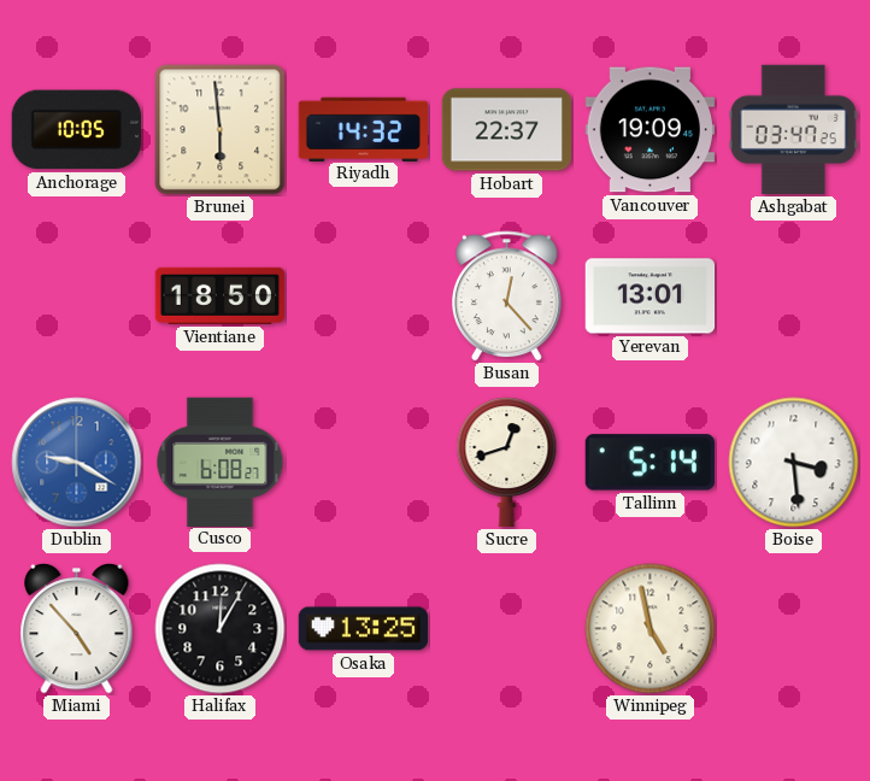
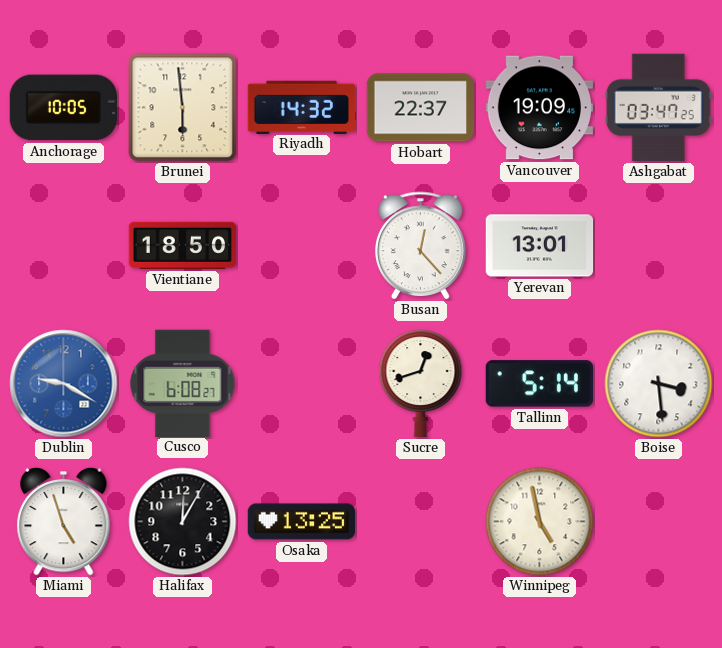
Miami: 4:53 -> 4:57 (64, 521)
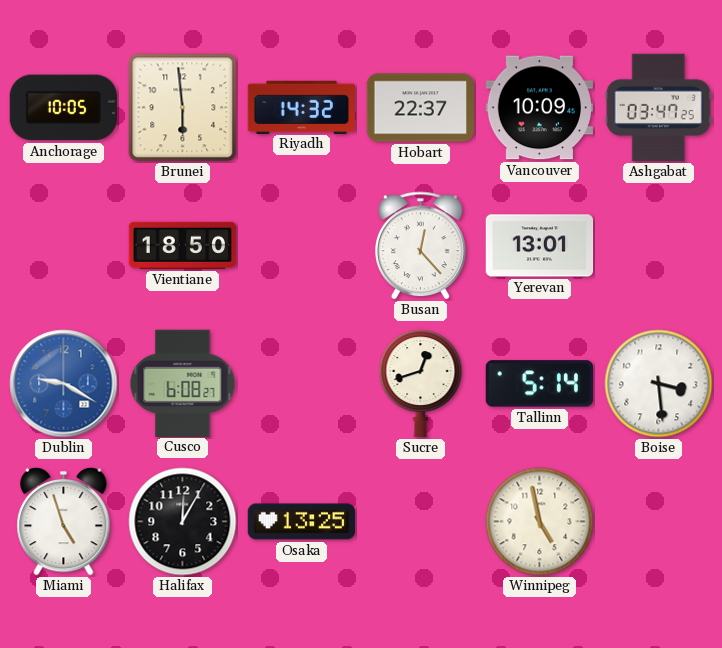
Vancouver: 19:09 -> 10:09 (540, 108)
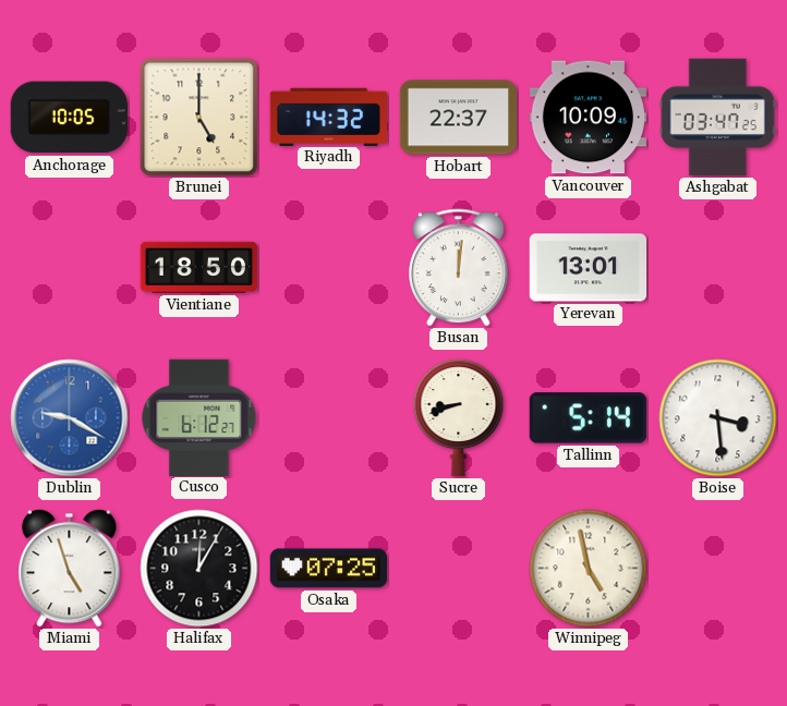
Brunei: 5:59 -> 5:00 (199, 118)
Busan: 12:23 -> 12:01 (459, 268)
Cusco: 6:08 -> 6:12 (199, 417)
Sucre: 12:42 -> 8:42 (459, 418)
Osaka: 13:25 -> 07:25 (329, 569)
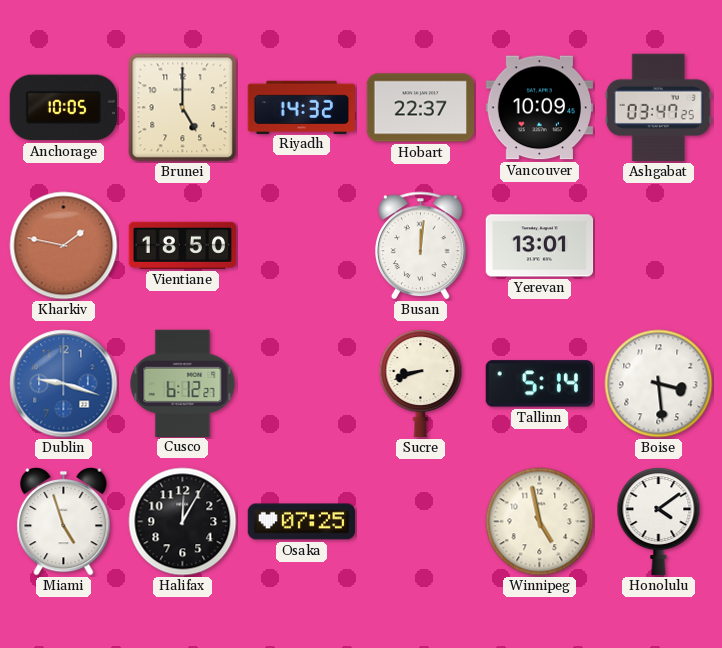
Kharkiv: none -> 1:47 (64, 246)
Dublin: 9:20 -> 9:18 (64, 384)
Honolulu: none -> 4:09 (659, 522)
